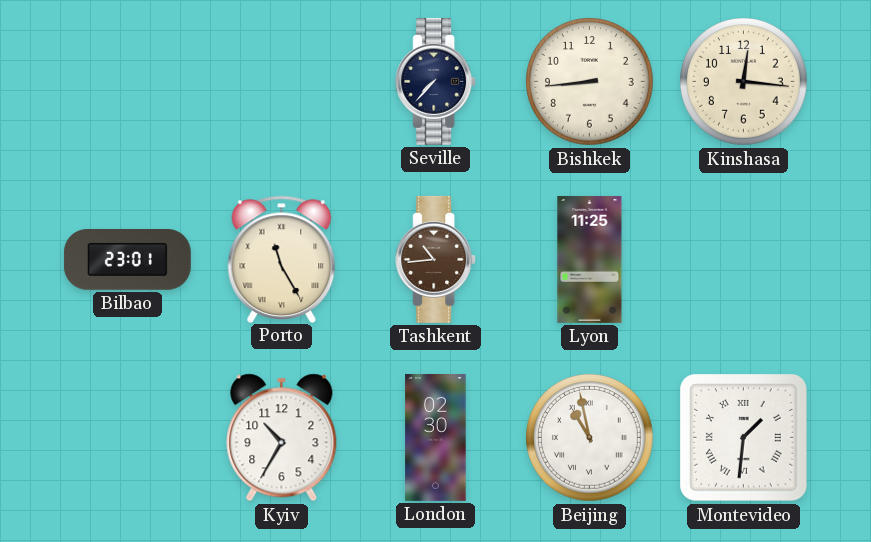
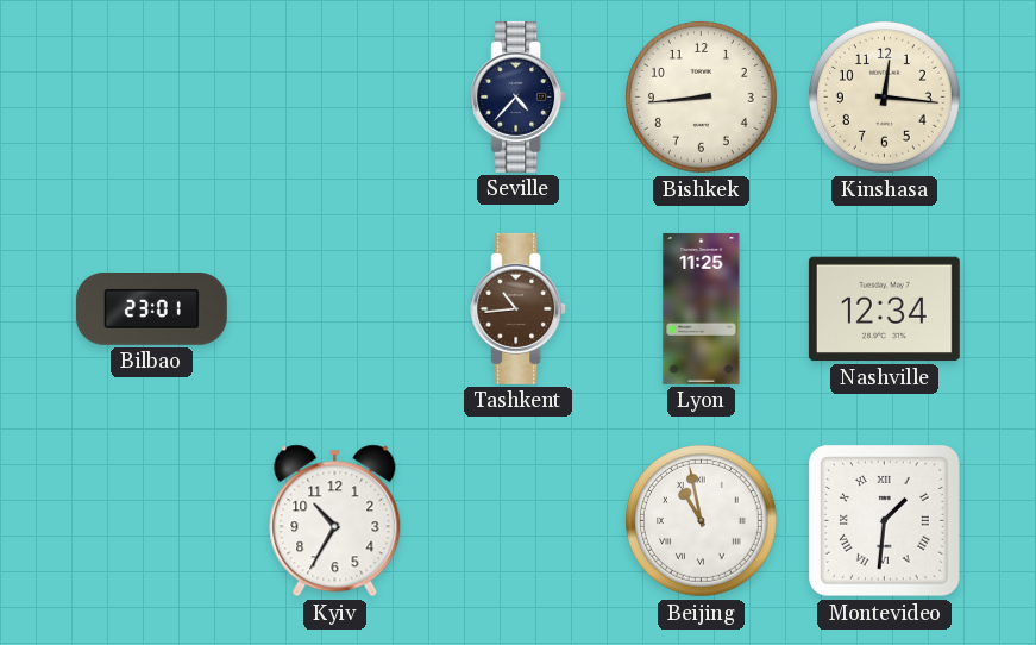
Seville: 7:37 -> 4:37 (519, 96)
Porto: 11:25 -> none (282, 259)
Nashville: none -> 12:34 (884, 309)
London: 02:30 -> none (436, 437)
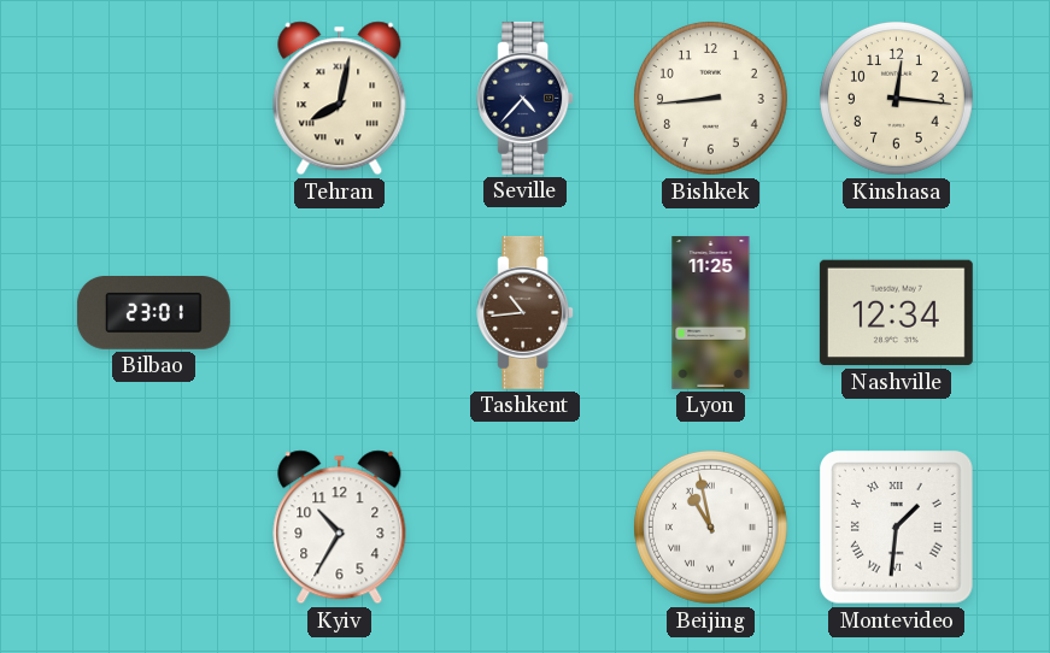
Tehran: none -> 8:02 (340, 99)
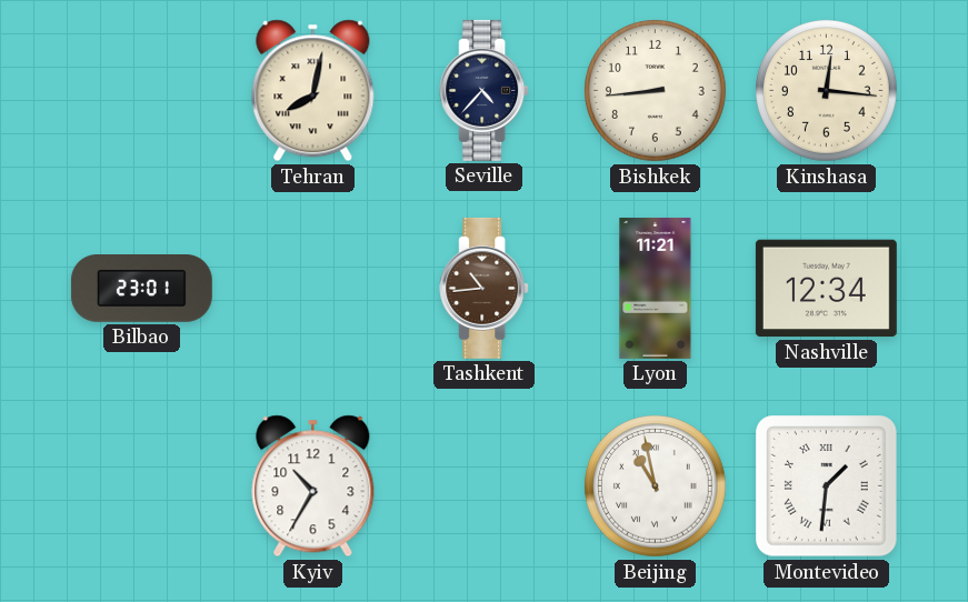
Lyon: 11:25 -> 11:21 (656, 288)
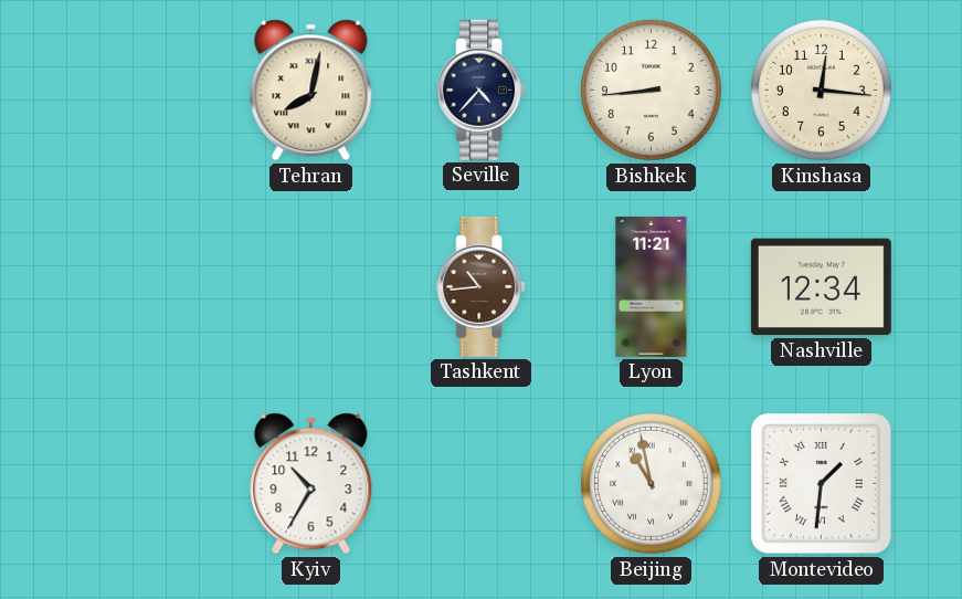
Bilbao: 23:01 -> none (141, 289)
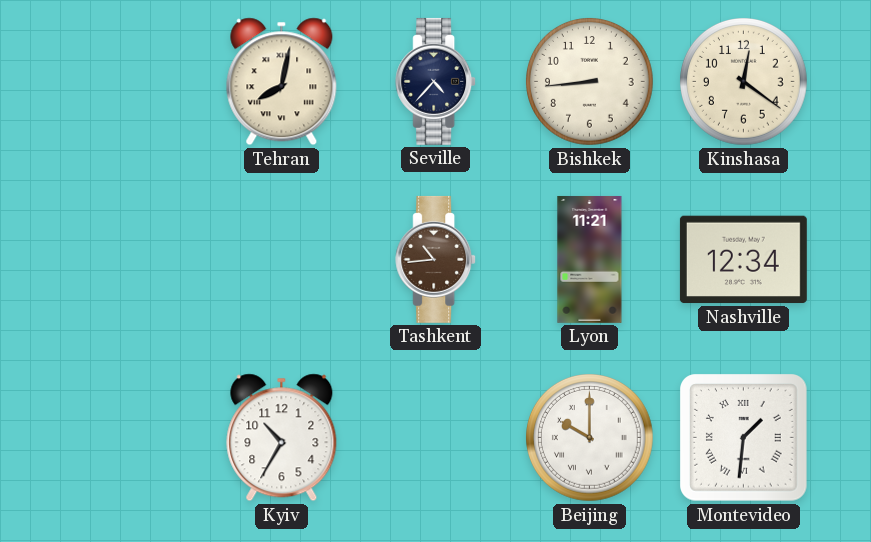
Kinshasa: 12:16 -> 12:21 (744, 82)
Beijing: 10:58 -> 10:00 (590, 438)
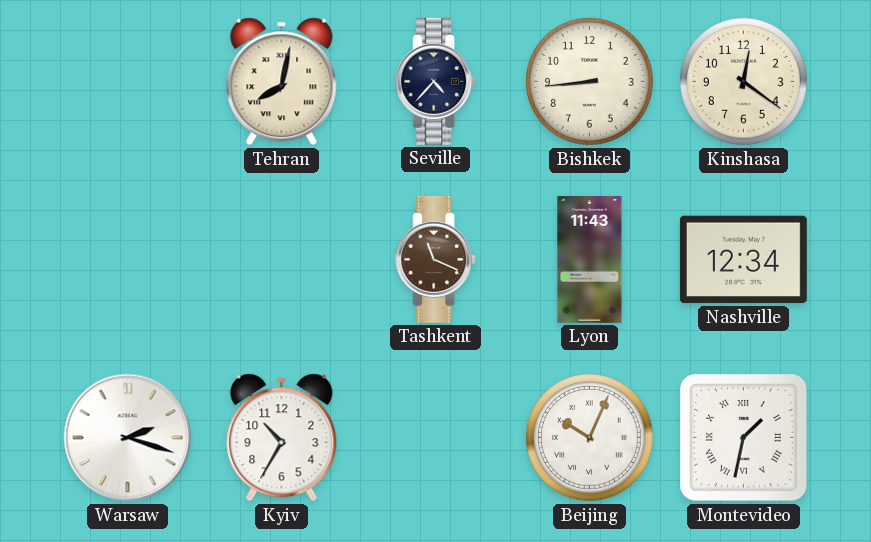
Tashkent: 10:44 -> 11:19 (436, 259)
Lyon: 11:21 -> 11:43 (590, 259)
Warsaw: none -> 2:18 (128, 438)
Beijing: 10:00 -> 10:04 (590, 438)
Montevideo: 1:31 -> 1:32 (744, 438)
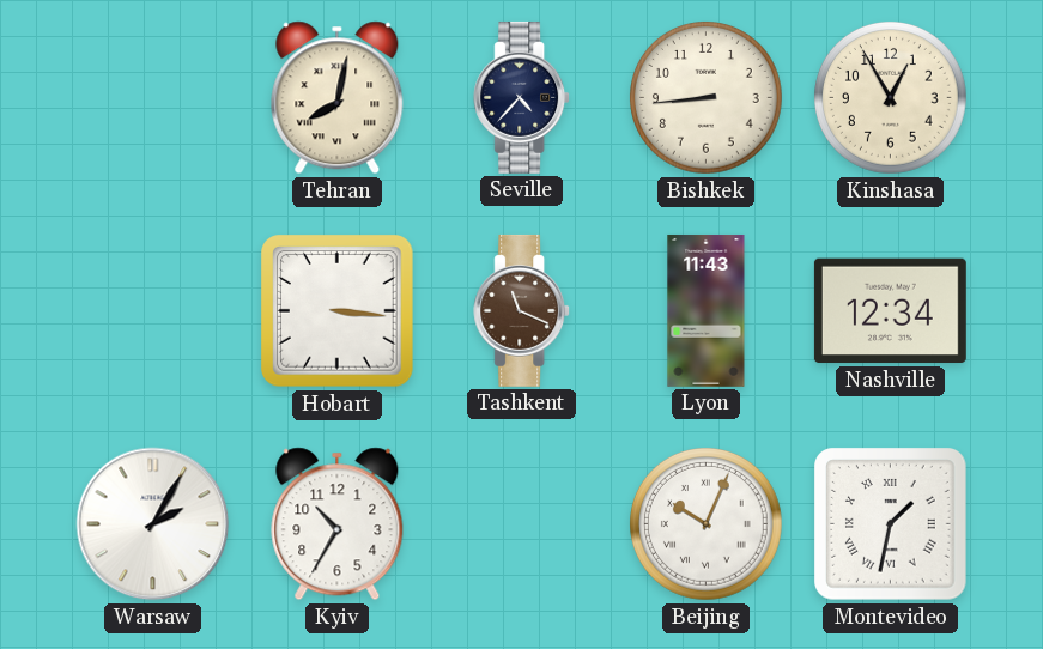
Kinshasa: 12:21 -> 12:55 (891, 98)
Hobart: none -> 3:16 (338, 311)
Warsaw: 2:18 -> 2:05 (153, 524)
